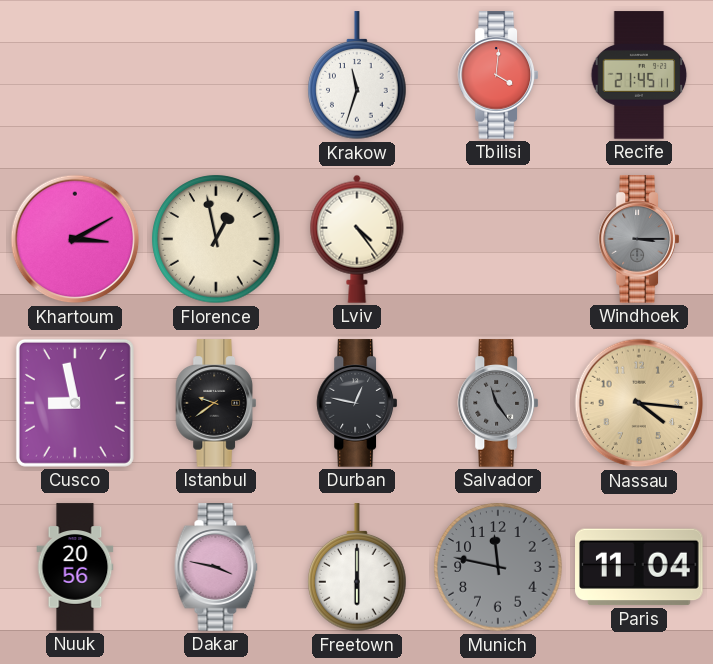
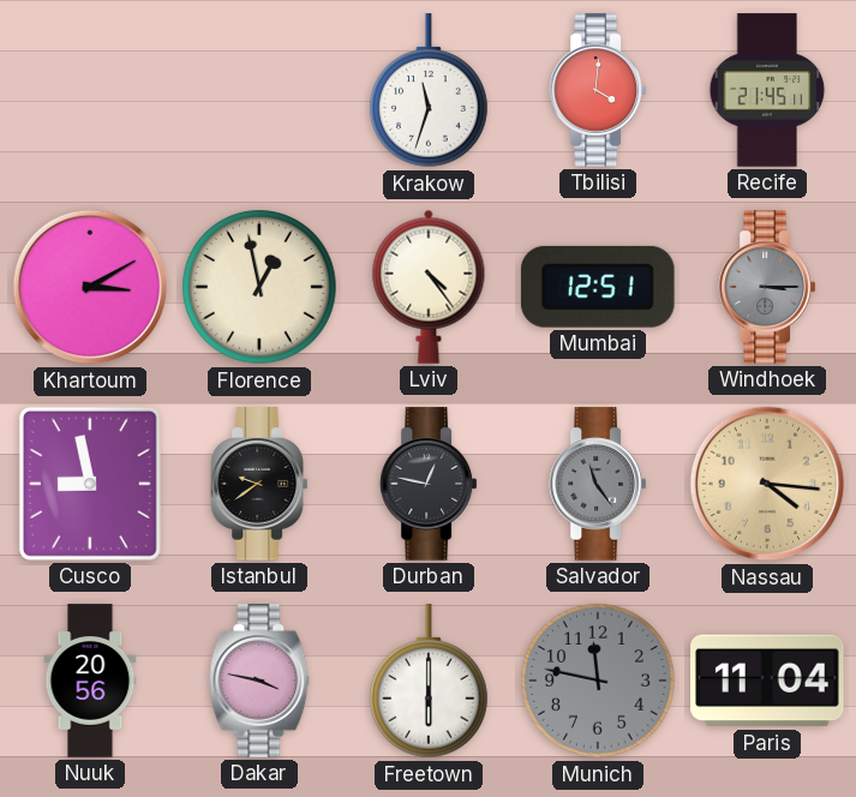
Mumbai: none -> 12:51 (598, 287)
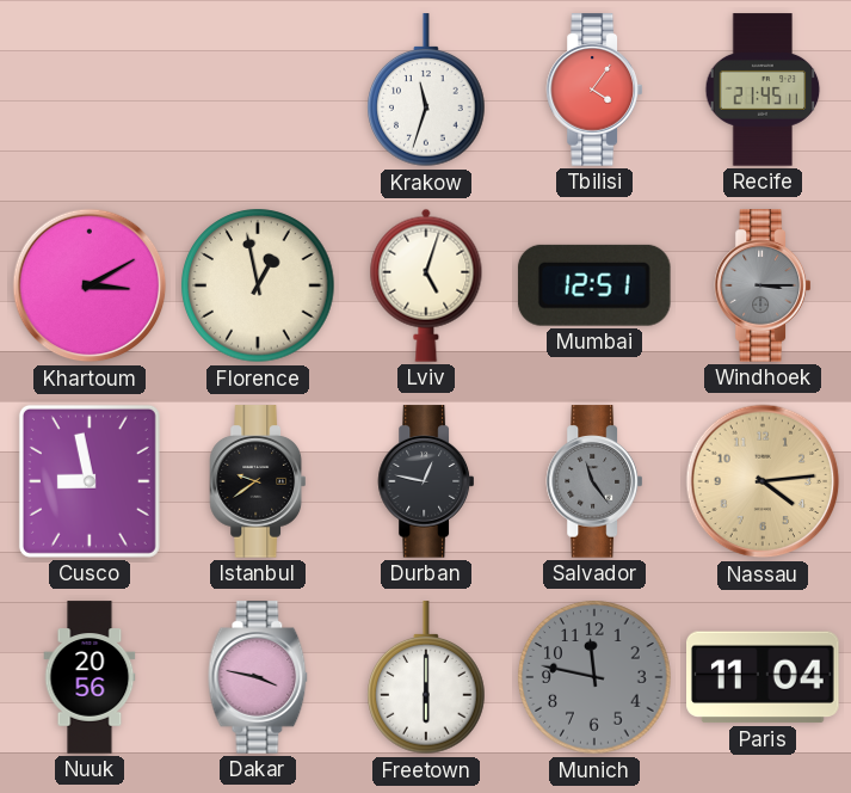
Tbilisi: 4:01 -> 4:06 (593, 90)
Lviv: 4:24 -> 5:03 (426, 285)
Nassau: 4:16 -> 4:14 (763, 481)
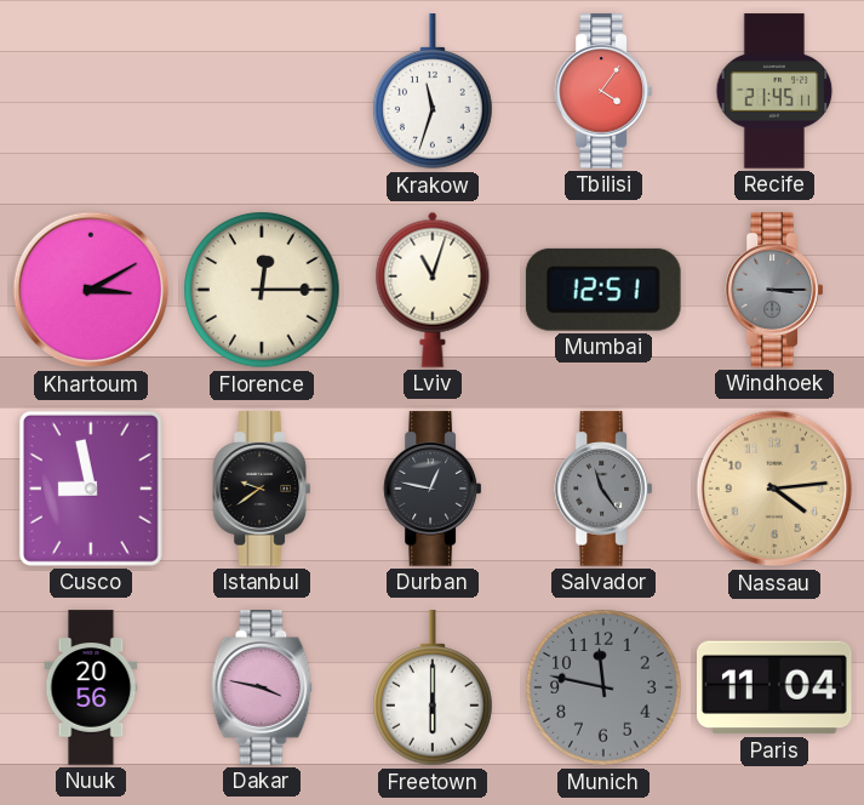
Florence: 12:58 -> 12:15 (262, 290)
Lviv: 5:03 -> 11:03 (433, 290)
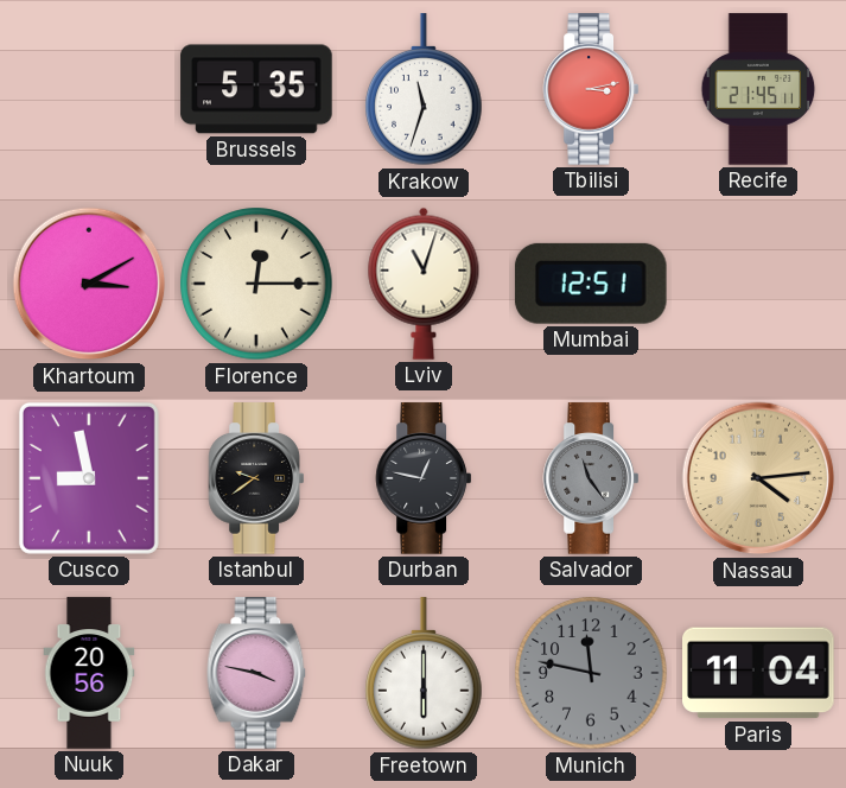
Brussels: none -> 5:35 (256, 89)
Tbilisi: 4:06 -> 3:13 (590, 89)
Windhoek: 3:15 -> none (773, 290)
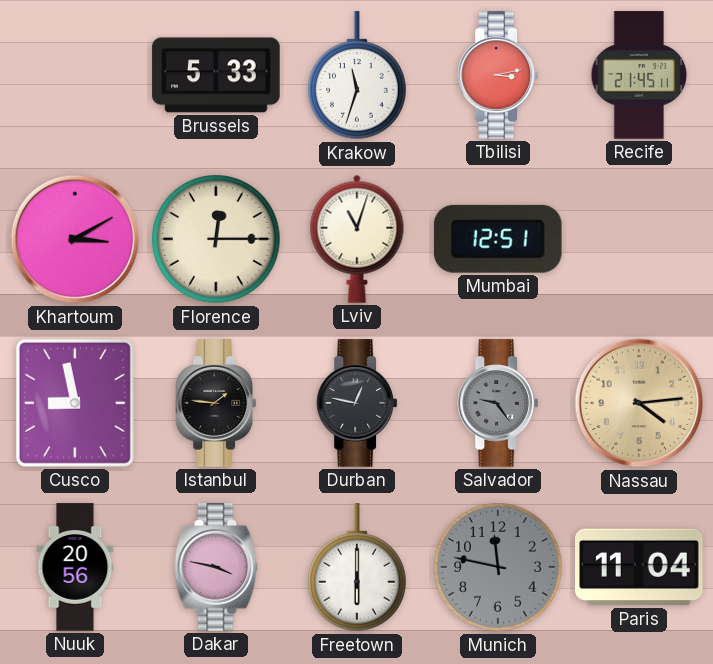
Brussels: 5:35 -> 5:33 (216, 75)
Istanbul: 9:39 -> 1:46 (215, 403)
Salvador: 11:24 -> 9:24 (497, 403)
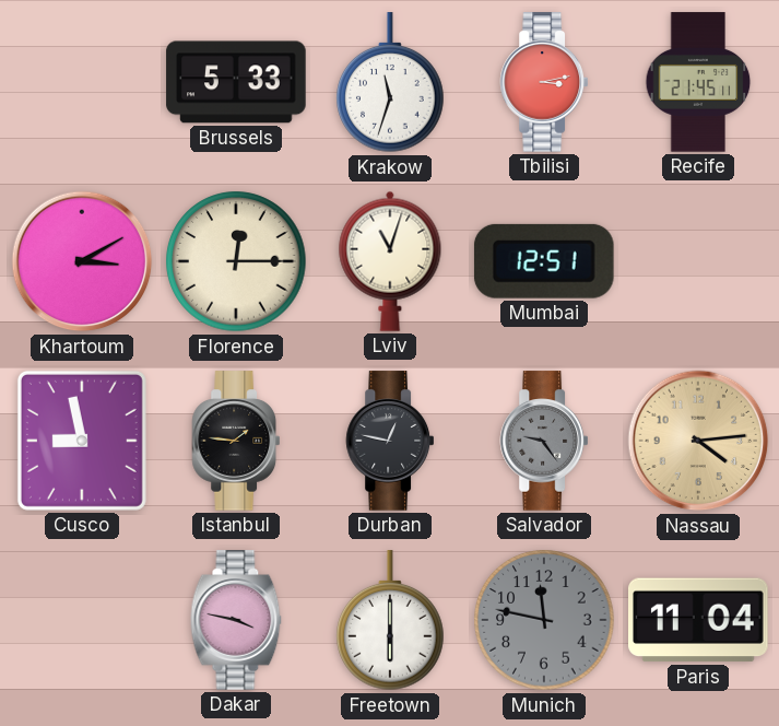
Nuuk: 20:56 -> none (75, 567)
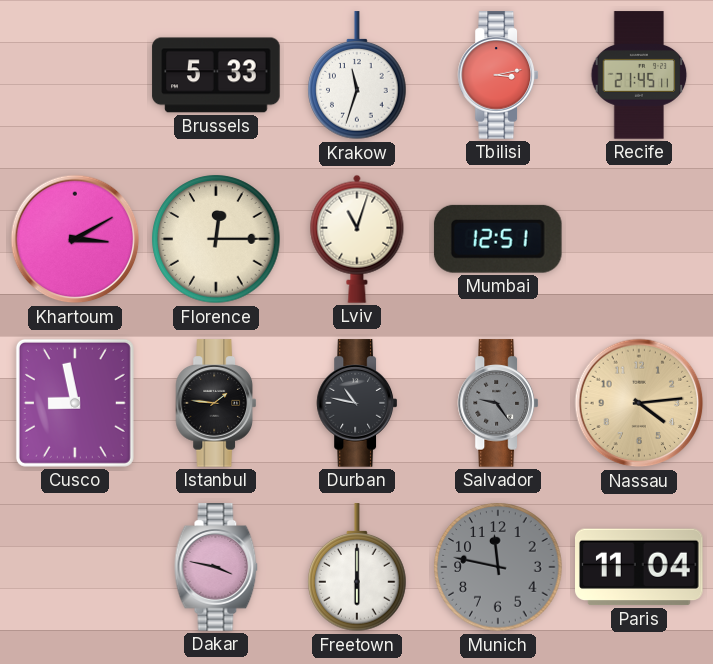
Durban: 12:47 -> 10:47 (356, 403)
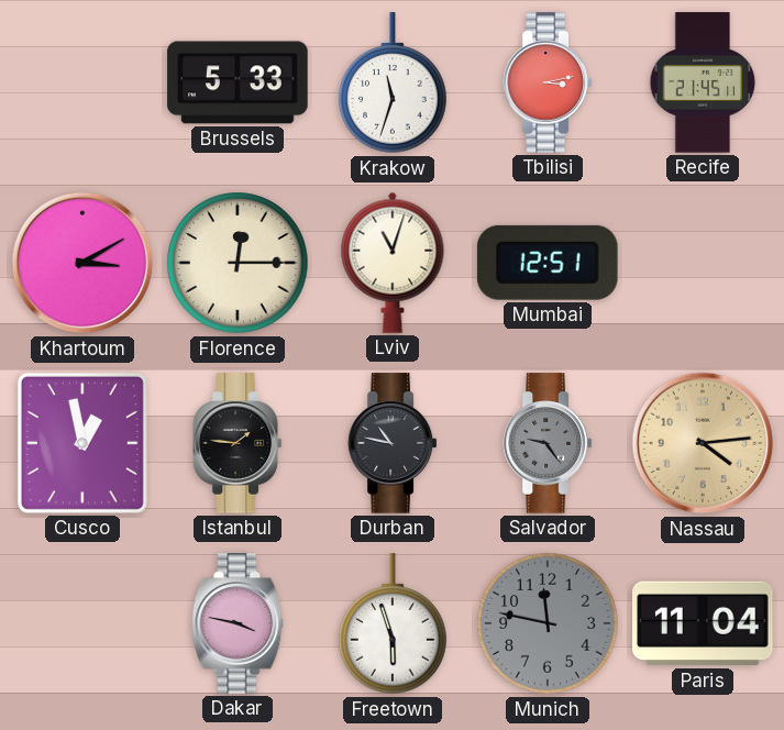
Cusco: 8:58 -> 12:58 (82, 443)
Freetown: 6:00 -> 5:57 (393, 624)
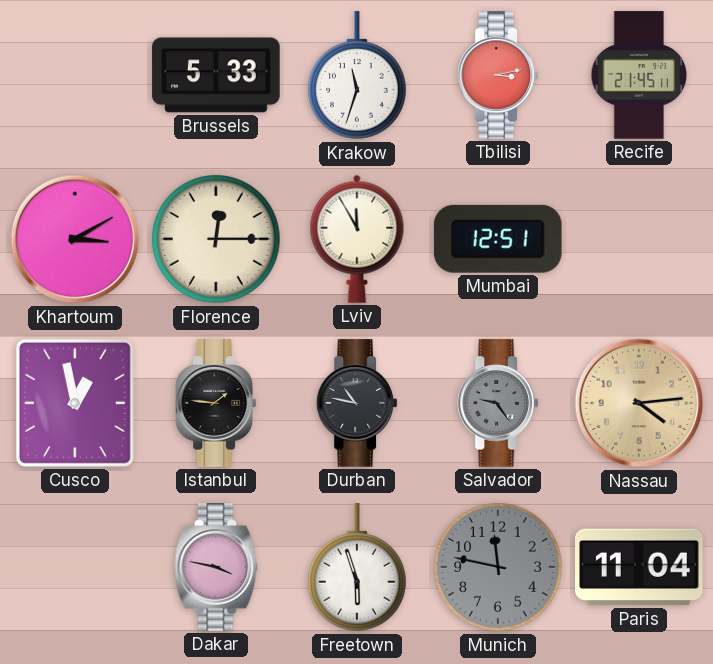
Lviv: 11:03 -> 11:55 (357, 239)
